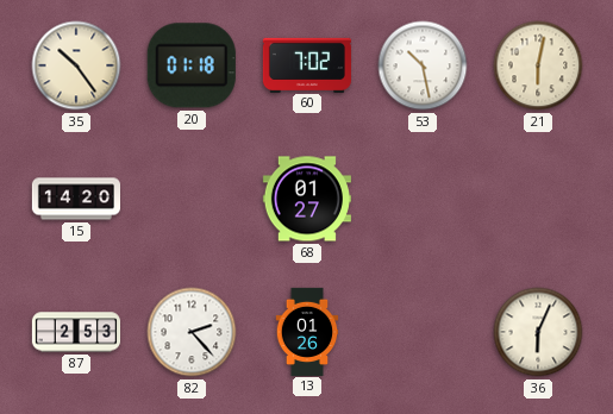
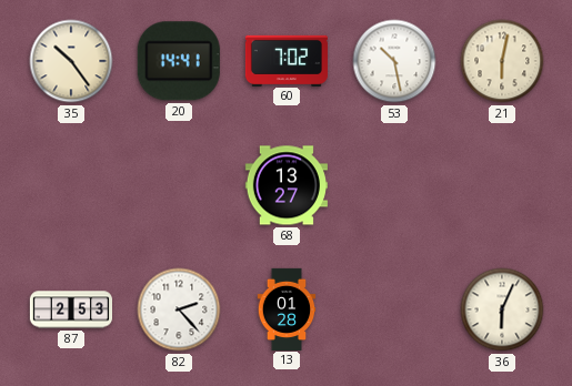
20: 01:18 -> 14:41 (179, 61)
15: 14:20 -> none (75, 199)
68: 01:27 -> 13:27 (287, 185)
13: 01:26 -> 01:28 (287, 308)
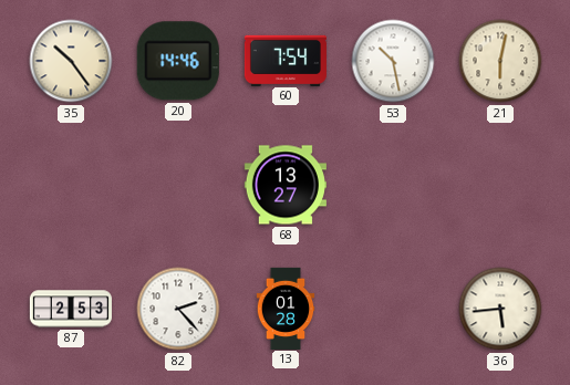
20: 14:41 -> 14:46 (178, 61)
60: 7:02 -> 7:54 (284, 60)
36: 6:04 -> 5:44 (500, 309)
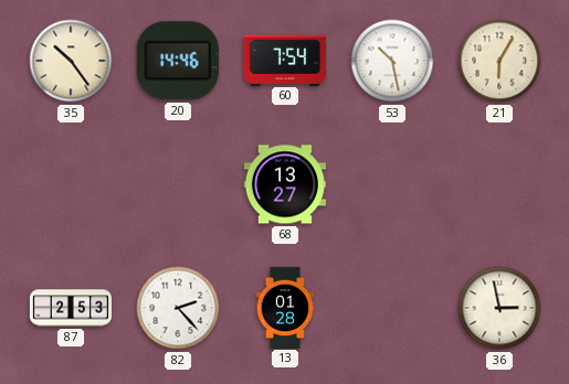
21: 6:02 -> 6:05 (499, 61)
36: 5:44 -> 2:58 (499, 308)
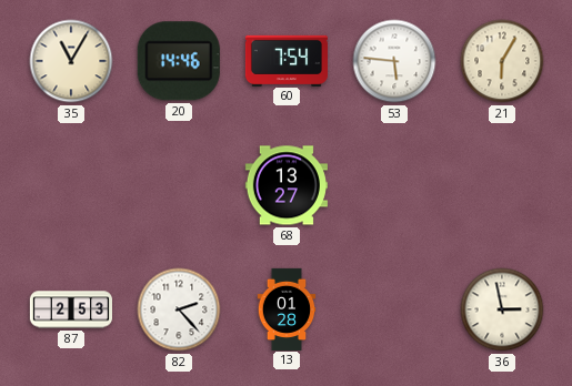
35: 10:24 -> 11:05 (71, 61)
53: 10:28 -> 5:46 (394, 61)
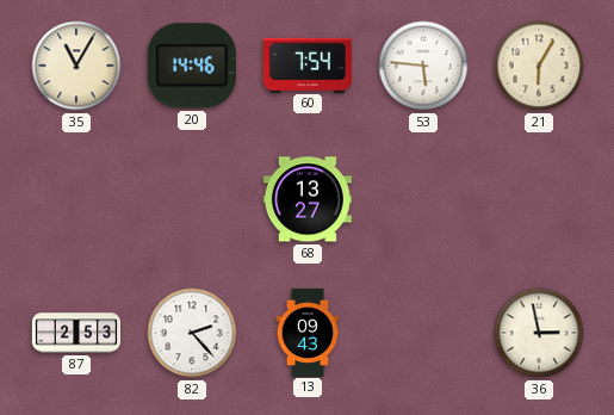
13: 01:28 -> 09:43 (308, 332)
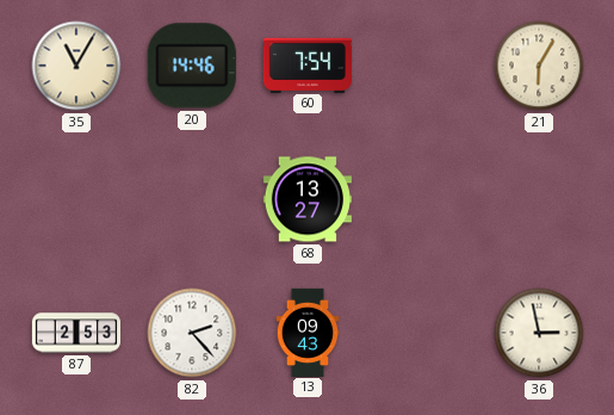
53: 5:46 -> none (423, 66)
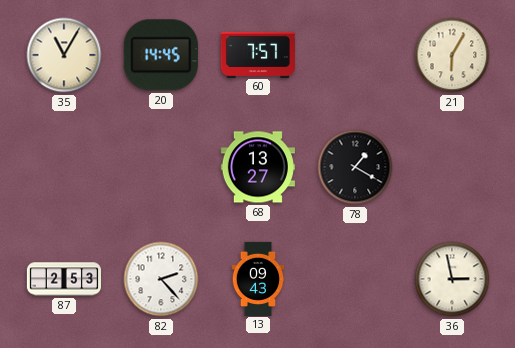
20: 14:46 -> 14:45 (161, 55)
60: 7:54 -> 7:57 (257, 54)
78: none -> 1:20 (355, 167)
